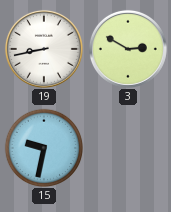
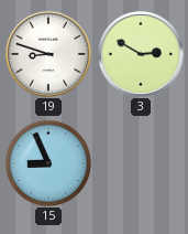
19: 8:43 -> 8:48 (48, 54)
15: 9:32 -> 8:56 (48, 163)
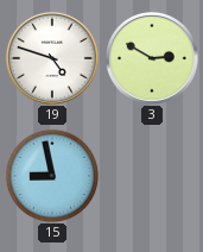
19: 8:48 -> 4:48 (52, 58)
15: 8:56 -> 8:58 (52, 176)
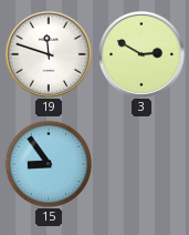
19: 4:48 -> 11:48 (49, 54)
15: 8:58 -> 8:54 (49, 164)
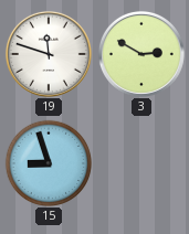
15: 8:54 -> 8:57 (49, 163)
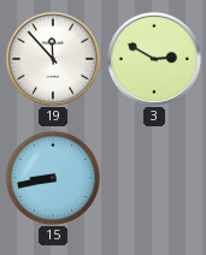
19: 11:48 -> 11:53 (53, 59)
15: 8:57 -> 8:43 (53, 178)
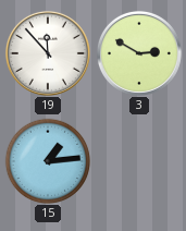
15: 8:43 -> 1:14 (48, 161)
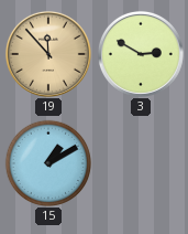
19 dial: white -> champagne (48, 54)
15: 1:14 -> 1:10 (48, 163)
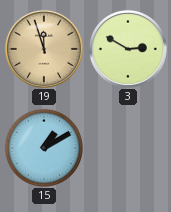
19: 11:53 -> 11:57 (44, 49)
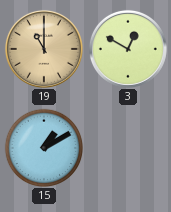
19: 11:57 -> 11:00 (44, 49)
3: 2:50 -> 12:50 (128, 49)
